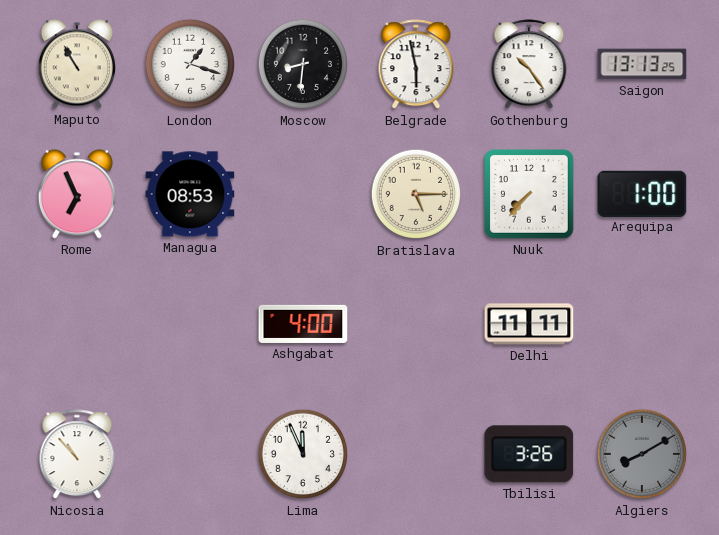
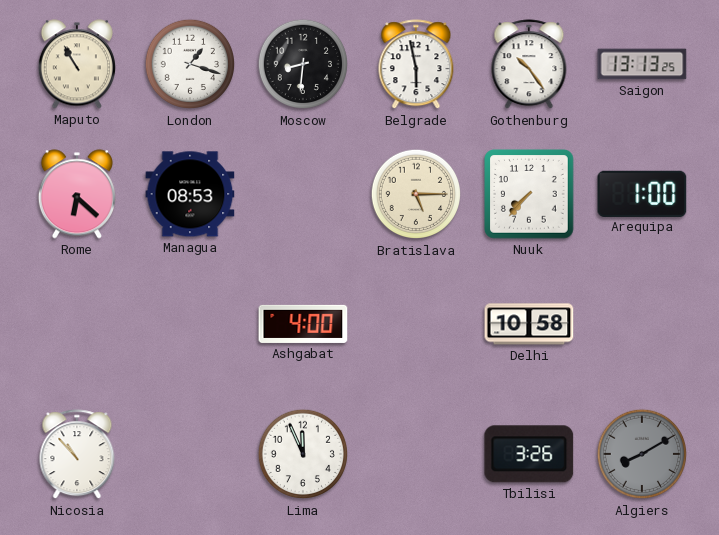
Rome: 6:56 -> 6:22 (77, 194)
Delhi: 11:11 -> 10:58 (529, 324)
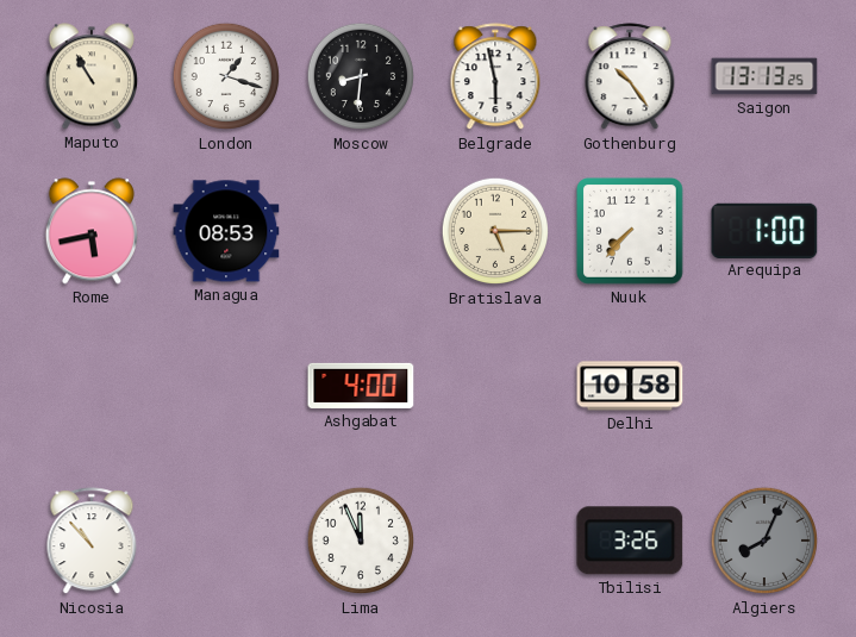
Rome: 6:22 -> 5:43 (92, 231)
Algiers: 8:10 -> 8:04 (764, 541)
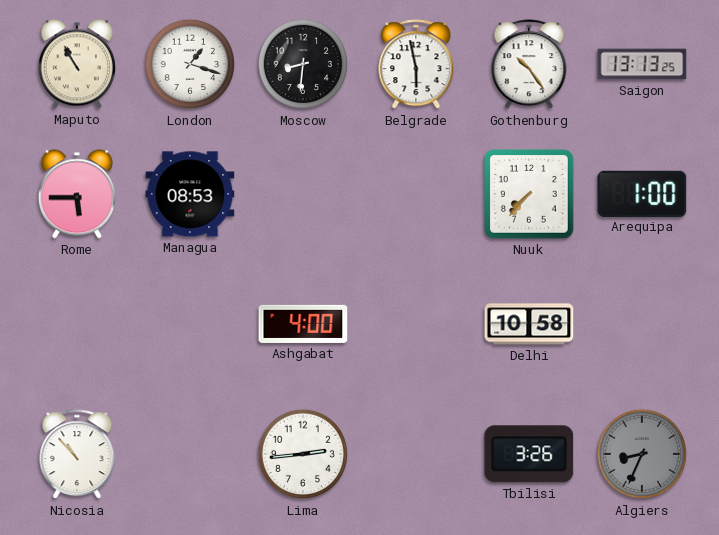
Rome: 5:43 -> 5:45 (77, 194)
Bratislava: 5:15 -> none (495, 231)
Lima: 11:56 -> 2:44 (303, 454)
Algiers: 8:04 -> 8:34 (642, 454)
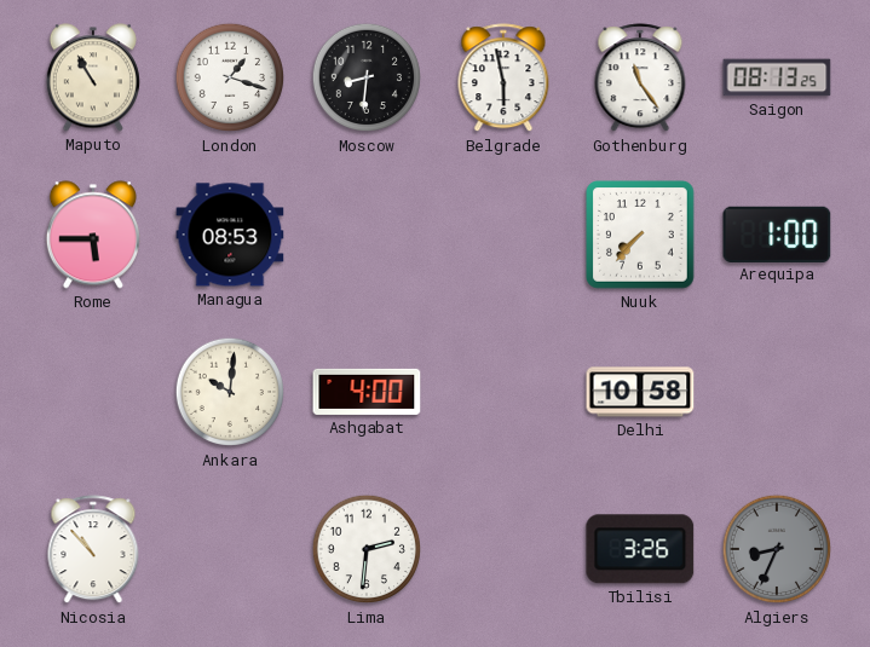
Gothenburg: 10:24 -> 11:24 (640, 79)
Saigon: 13:13 -> 08:13 (777, 77)
Ankara: none -> 10:01 (230, 392)
Lima: 2:44 -> 2:31 (367, 549)
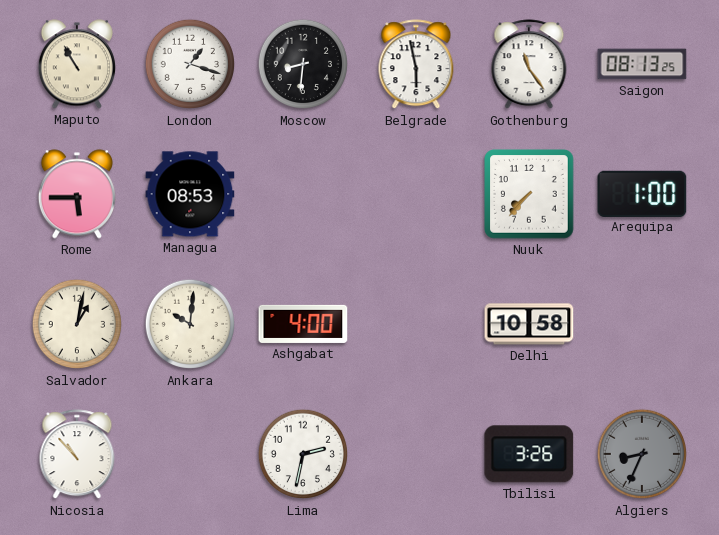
Salvador: none -> 1:02 (77, 324)
Lima: 2:31 -> 2:32 (303, 454)
